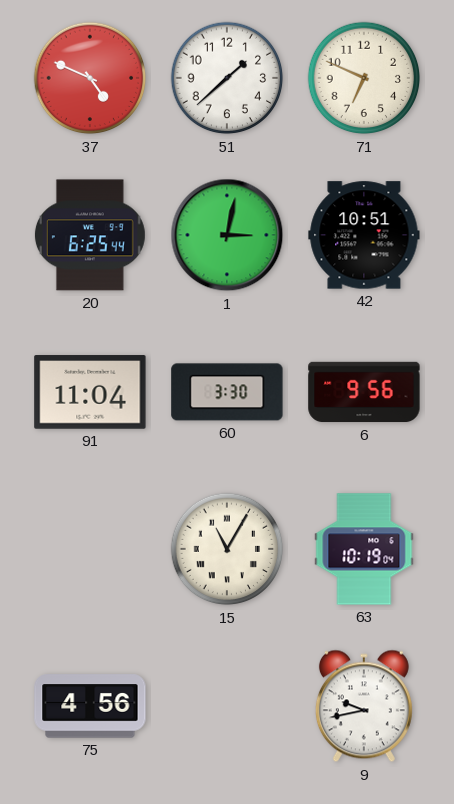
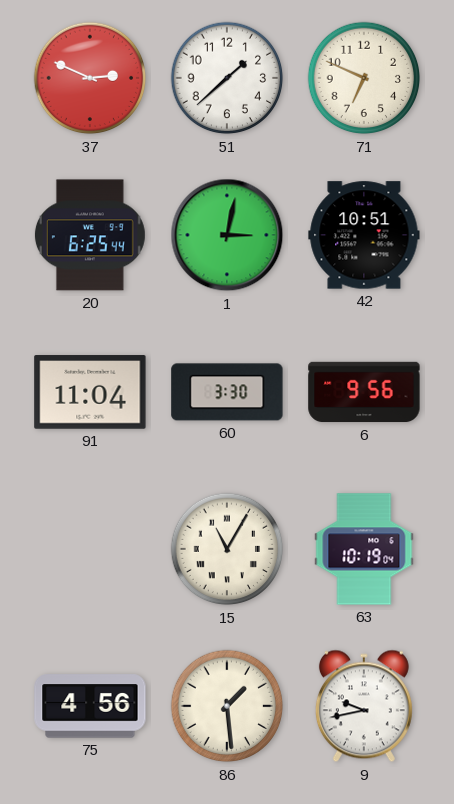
37: 4:49 -> 2:49 (90, 78)
86: none -> 1:29 (227, 706)
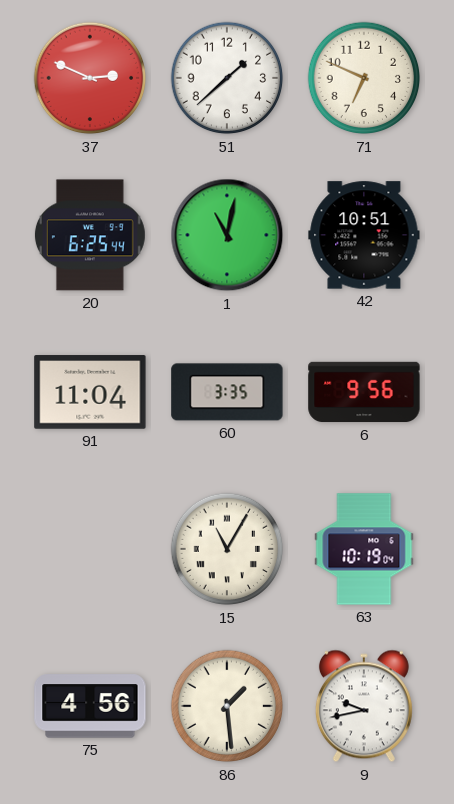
1: 3:02 -> 11:02 (227, 235)
60: 3:30 -> 3:35 (227, 392)
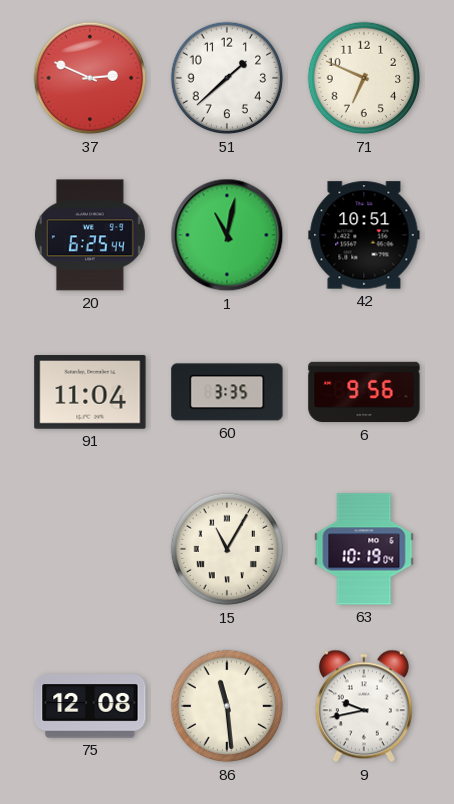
75: 4:56 -> 12:08 (90, 706)
86: 1:29 -> 11:29 (227, 706)
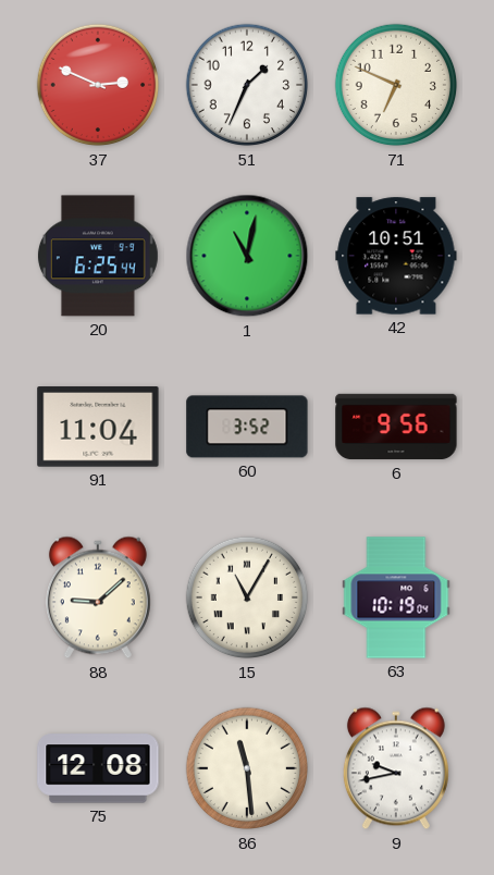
51: 1:38 -> 1:34 (247, 85)
60: 3:35 -> 3:52 (247, 427)
88: none -> 9:08 (98, 597)
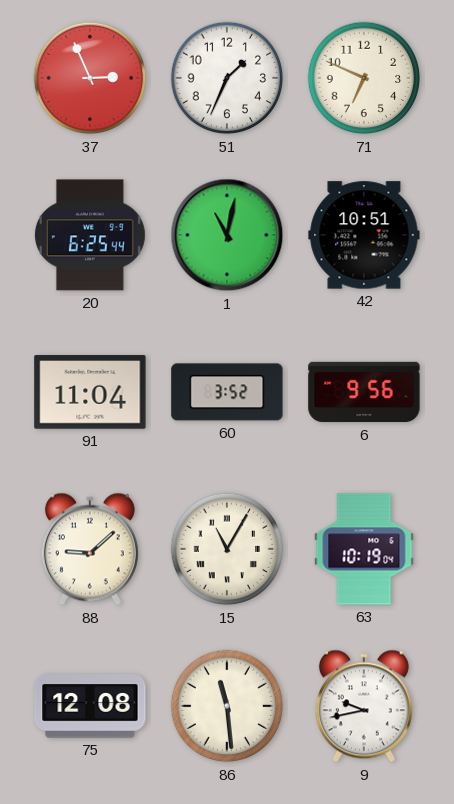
37: 2:49 -> 2:56 (90, 78)
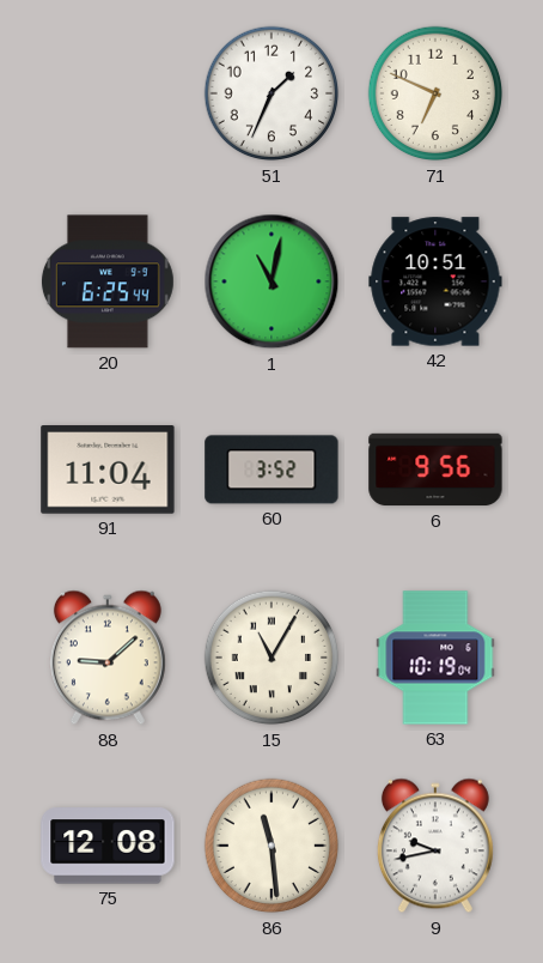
37: 2:56 -> none (90, 78)
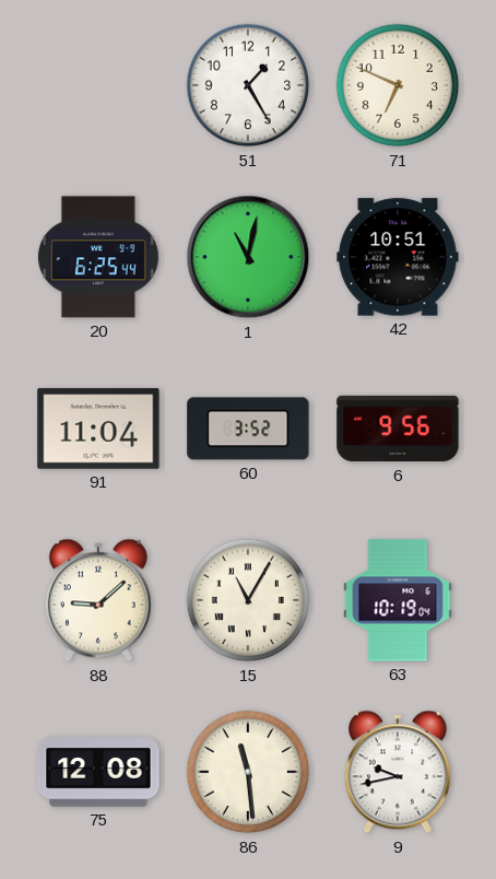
51: 1:34 -> 1:25 (248, 85)
